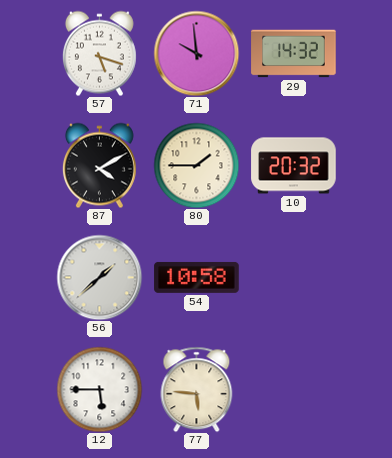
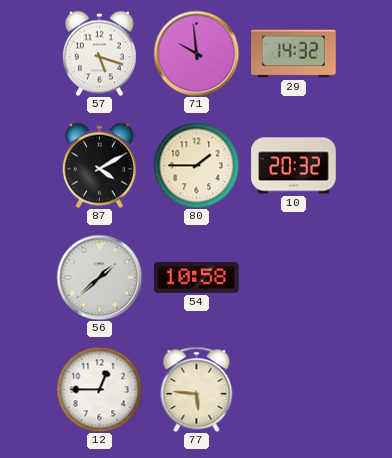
12: 5:45 -> 12:45 (99, 389)
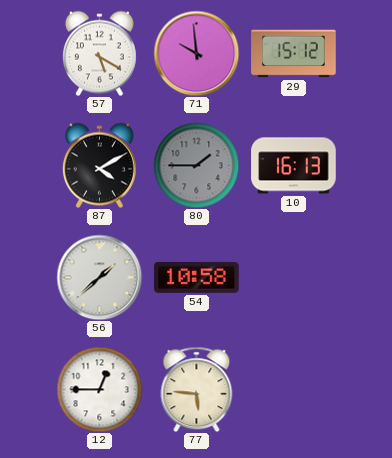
57: 5:18 -> 5:20 (99, 53)
29: 14:32 -> 15:12 (294, 54)
80 dial: cream -> grey (196, 165)
10: 20:32 -> 16:13 (294, 166)
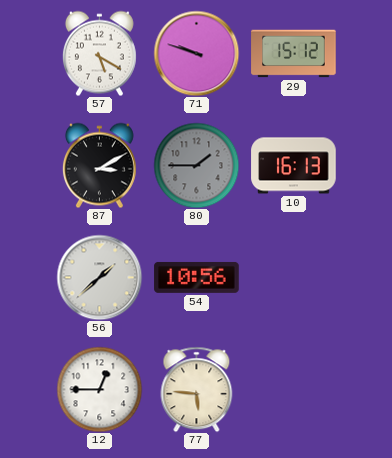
71: 9:59 -> 9:48 (196, 53)
87: 4:10 -> 3:10 (99, 165)
54: 10:58 -> 10:56 (197, 277)
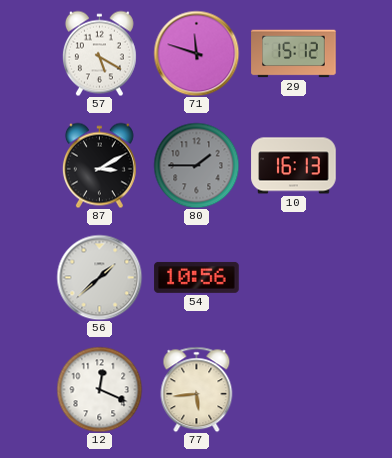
71: 9:48 -> 11:48 (196, 53)
12: 12:45 -> 12:19 (99, 389)
77: 5:46 -> 5:44 (197, 389)
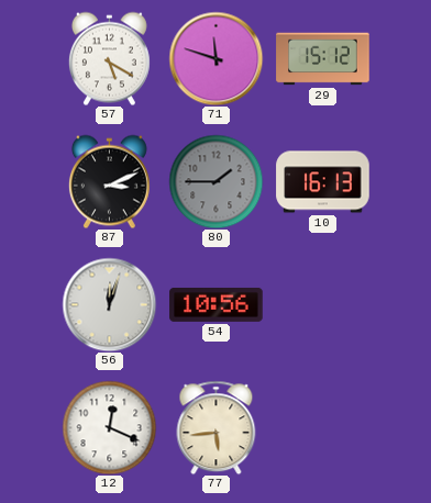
87: 3:10 -> 3:11 (109, 181)
56: 1:38 -> 12:03 (109, 304)
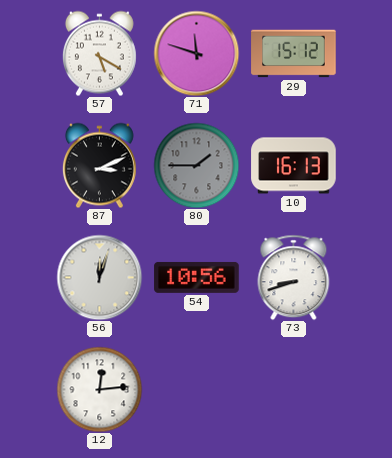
73: none -> 8:42 (294, 277)
12: 12:19 -> 12:14 (99, 389)
77: 5:44 -> none (217, 427)
